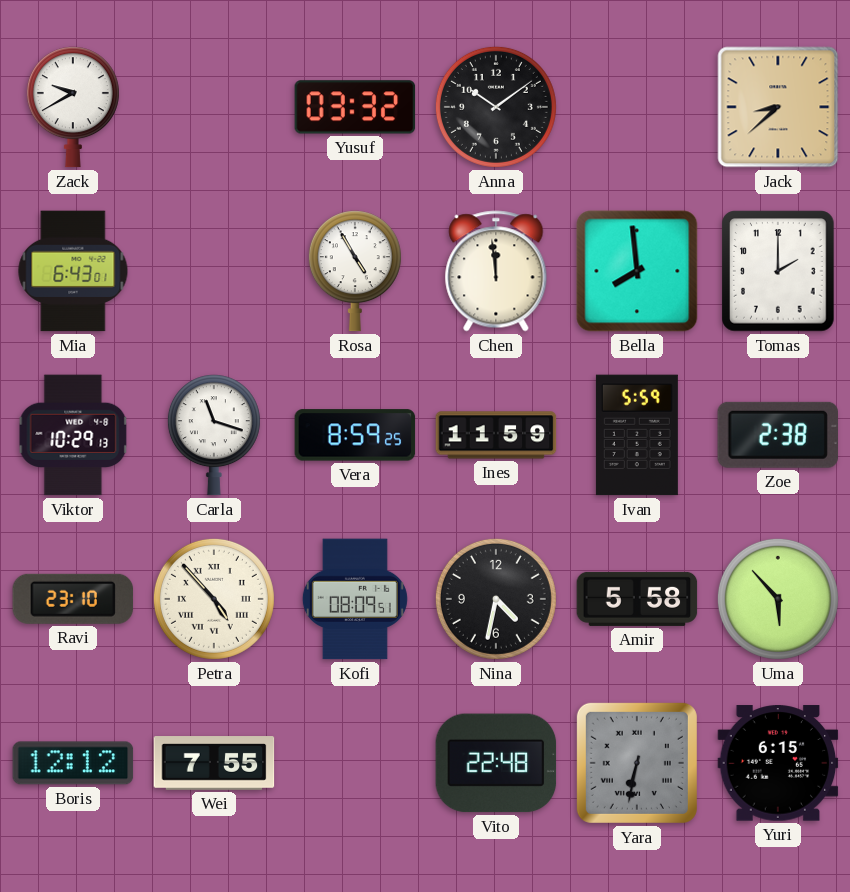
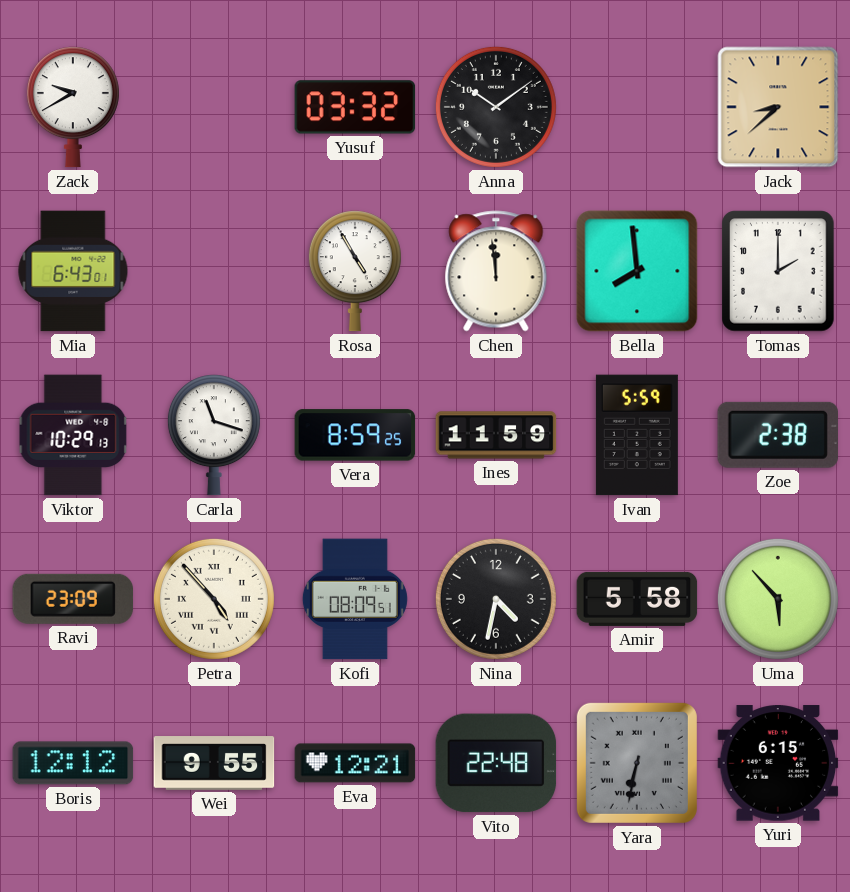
Ravi: 23:10 -> 23:09 (73, 599)
Wei: 7:55 -> 9:55 (214, 763)
Eva: none -> 12:21 (355, 763)
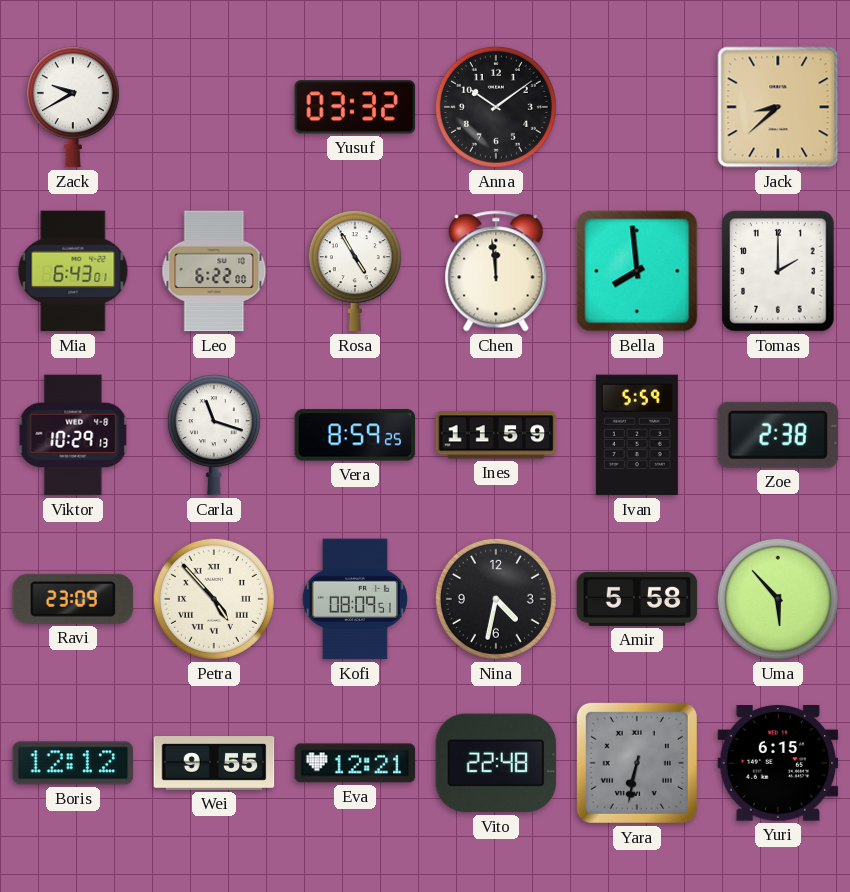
Leo: none -> 6:22 (214, 271)
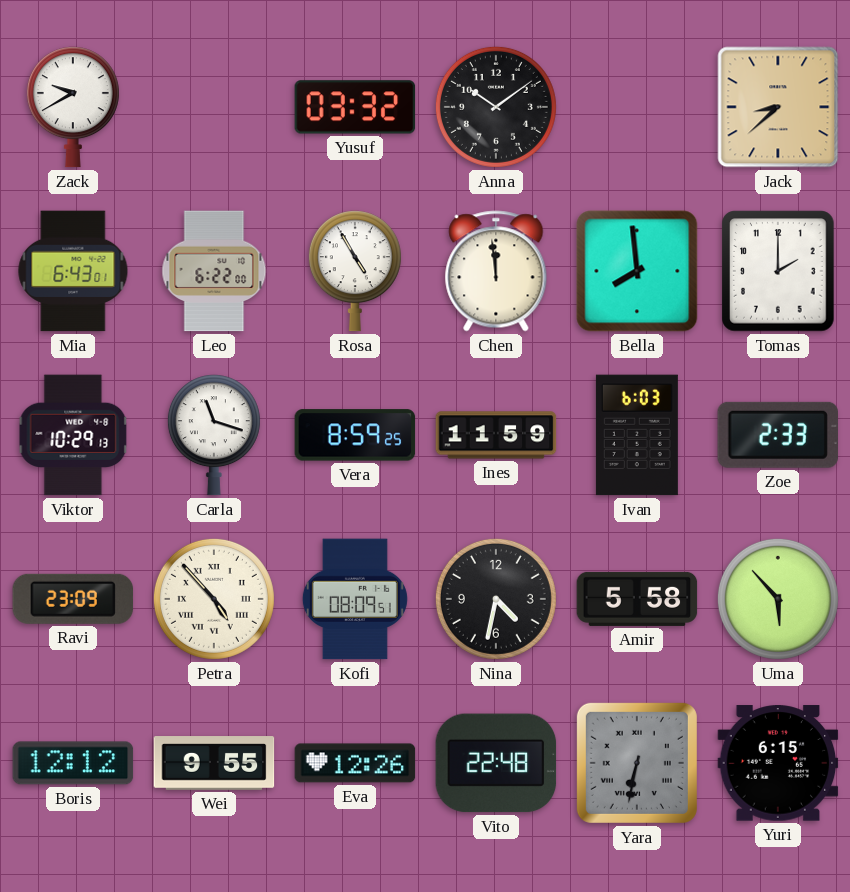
Ivan: 5:59 -> 6:03 (637, 435)
Zoe: 2:38 -> 2:33 (777, 435)
Eva: 12:21 -> 12:26 (355, 763)
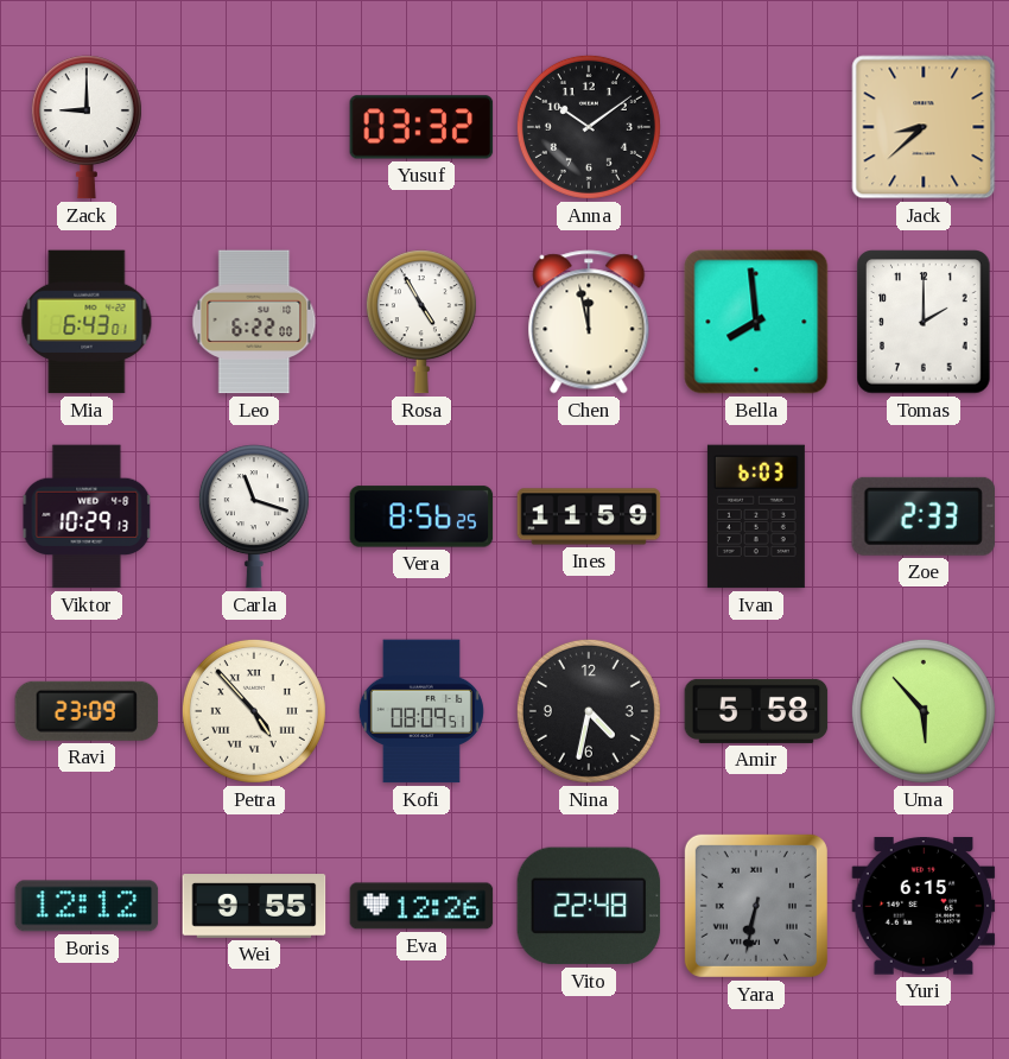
Zack: 9:40 -> 9:00 (87, 127)
Chen: 11:59 -> 11:58 (589, 322)
Vera: 8:59 -> 8:56 (421, 516)
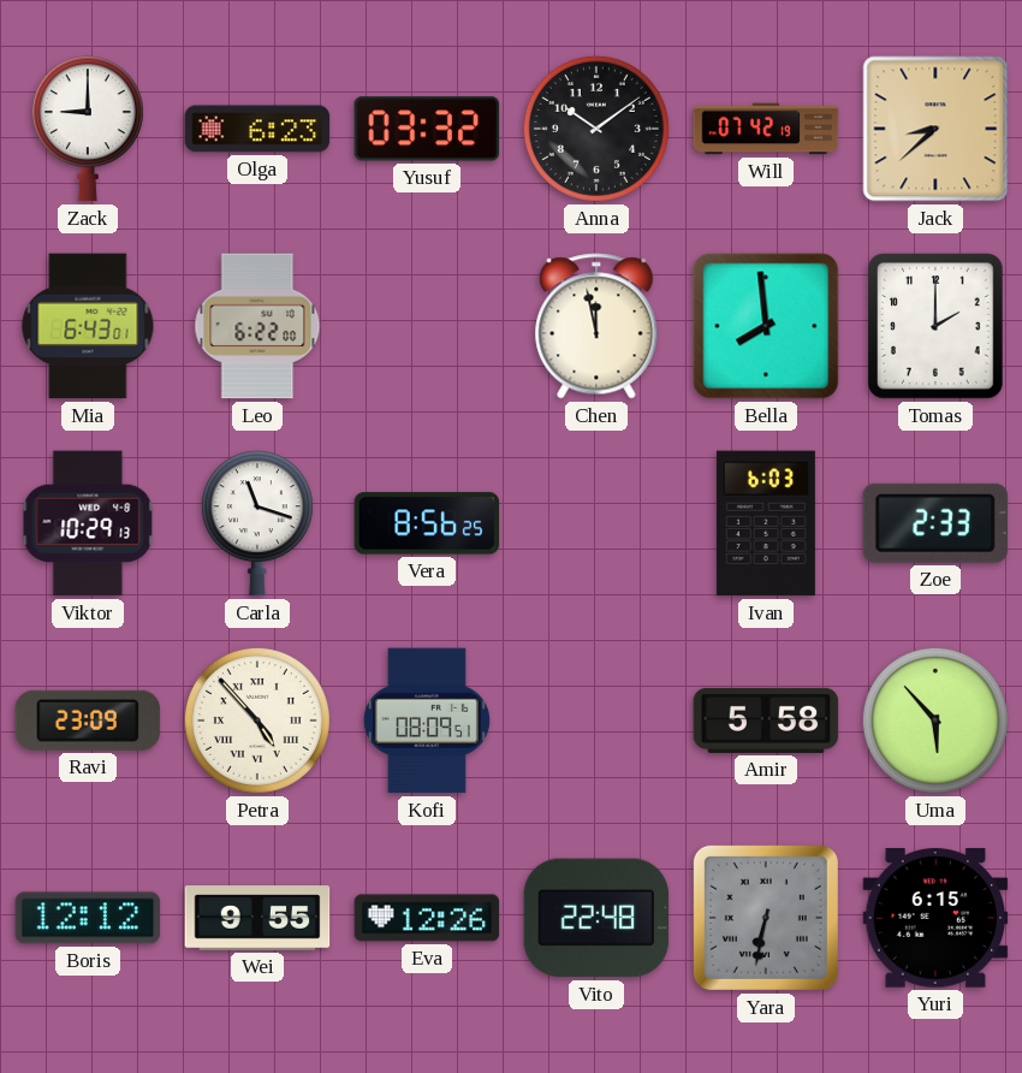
Olga: none -> 6:23 (257, 129)
Will: none -> 07:42 (766, 129)
Rosa: 4:55 -> none (421, 322)
Ines: 11:59 -> none (589, 516)
Nina: 4:32 -> none (589, 711)
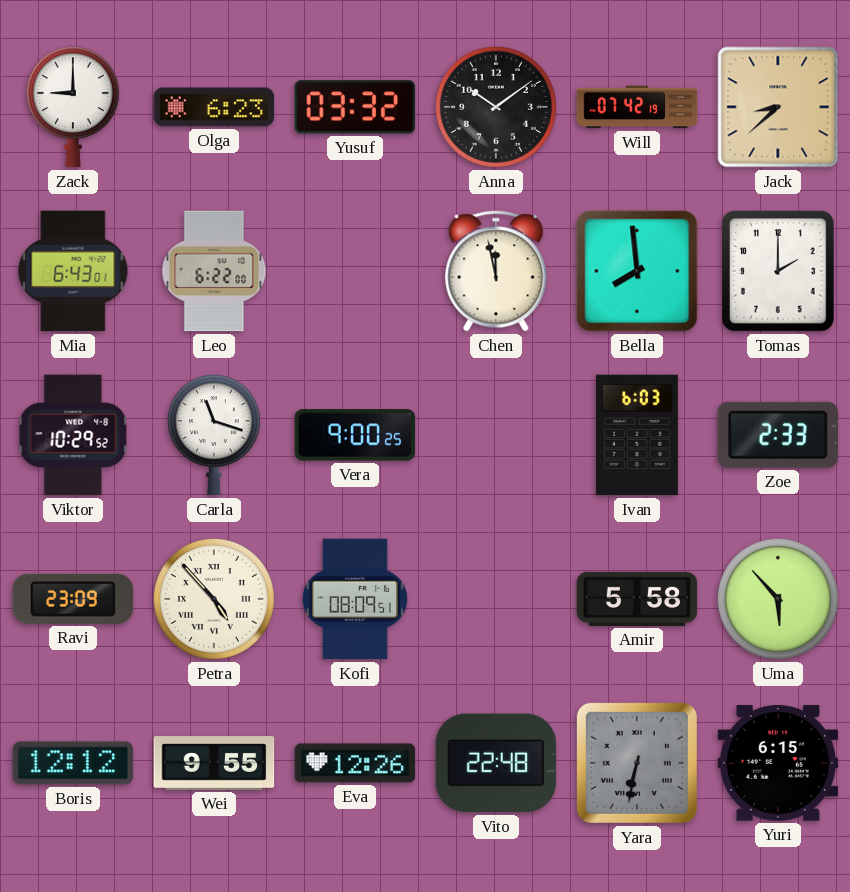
Viktor: 10:29:13 -> 10:29:52 (73, 435)
Vera: 8:56 -> 9:00 (355, 435)
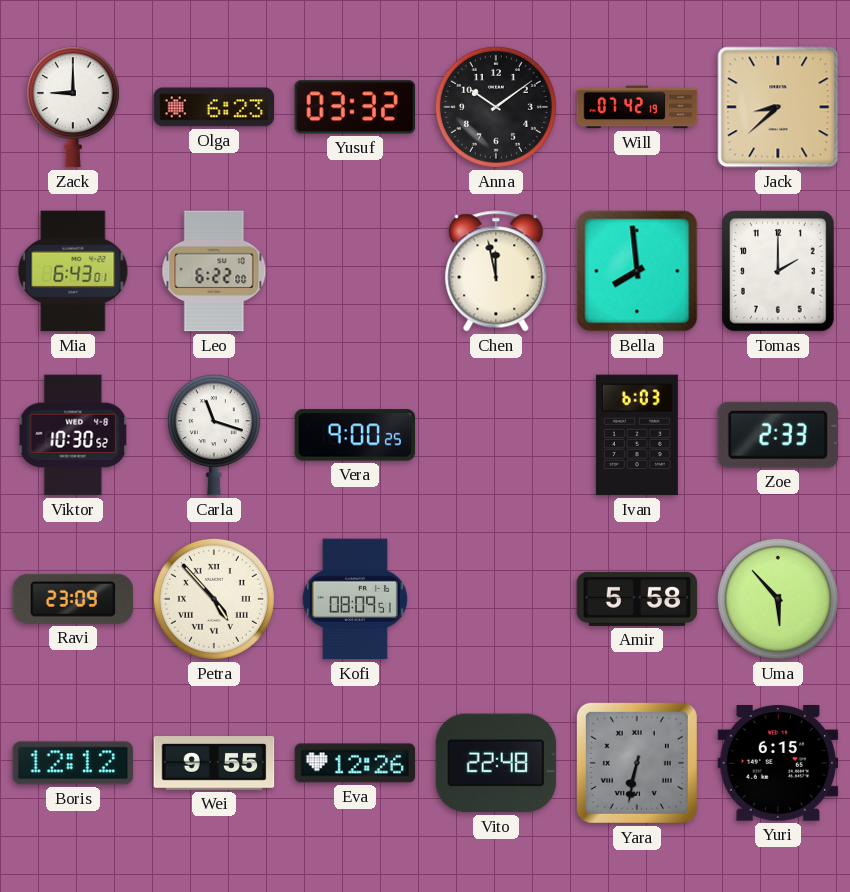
Viktor: 10:29 -> 10:30 (73, 435)
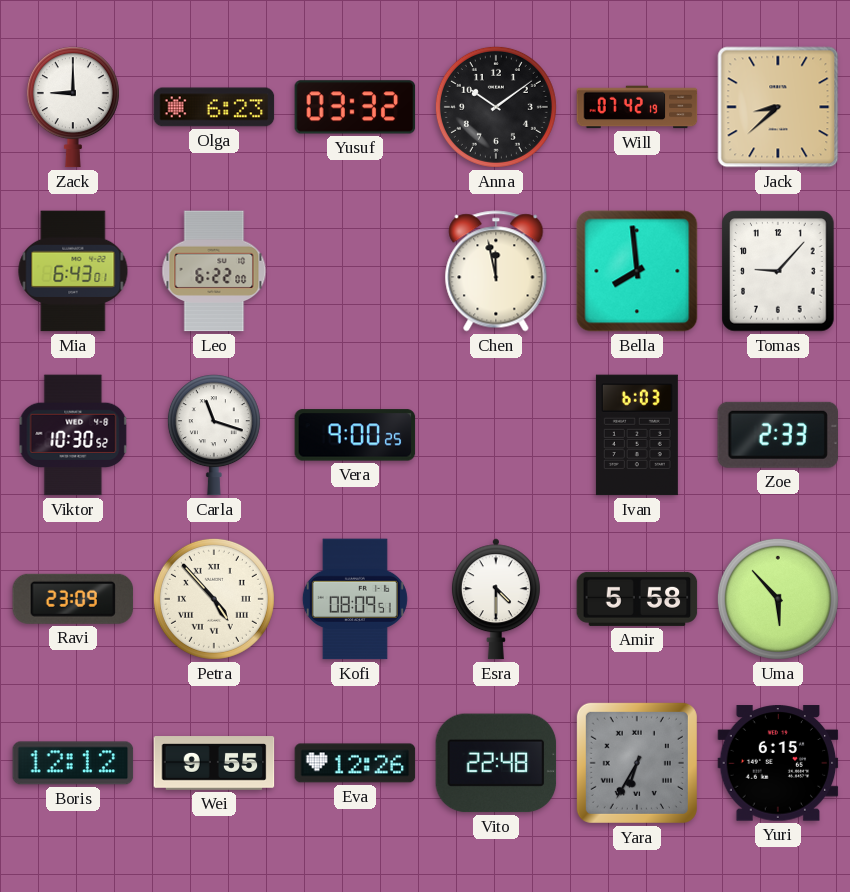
Tomas: 2:00 -> 9:07 (778, 271)
Esra: none -> 4:30 (496, 599)
Yara: 6:32 -> 6:35 (637, 763)
